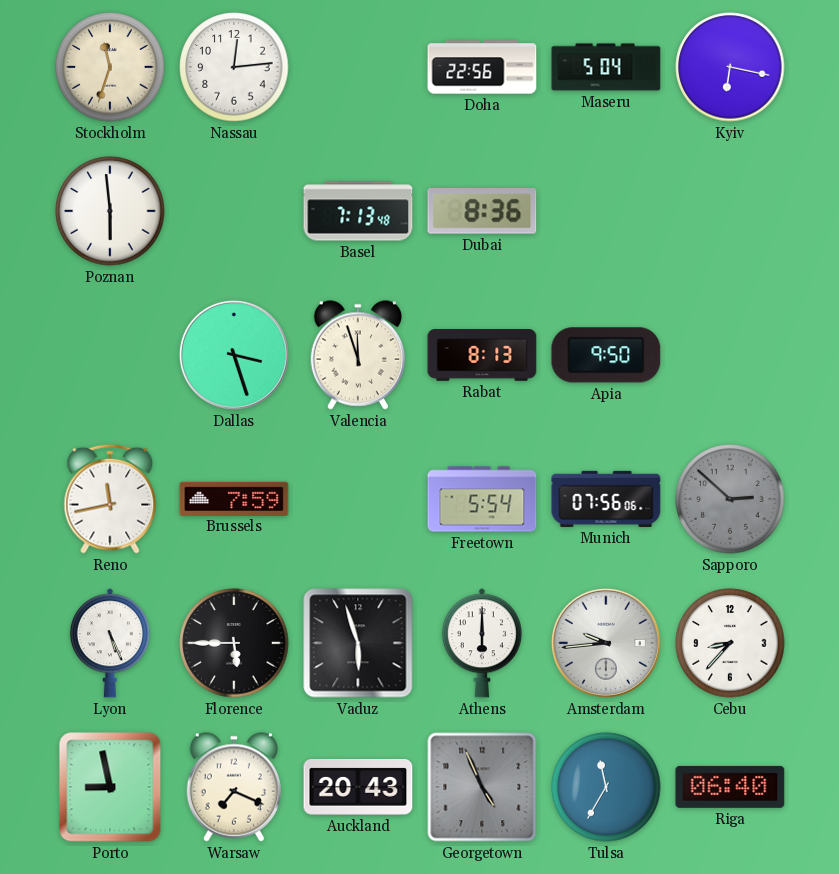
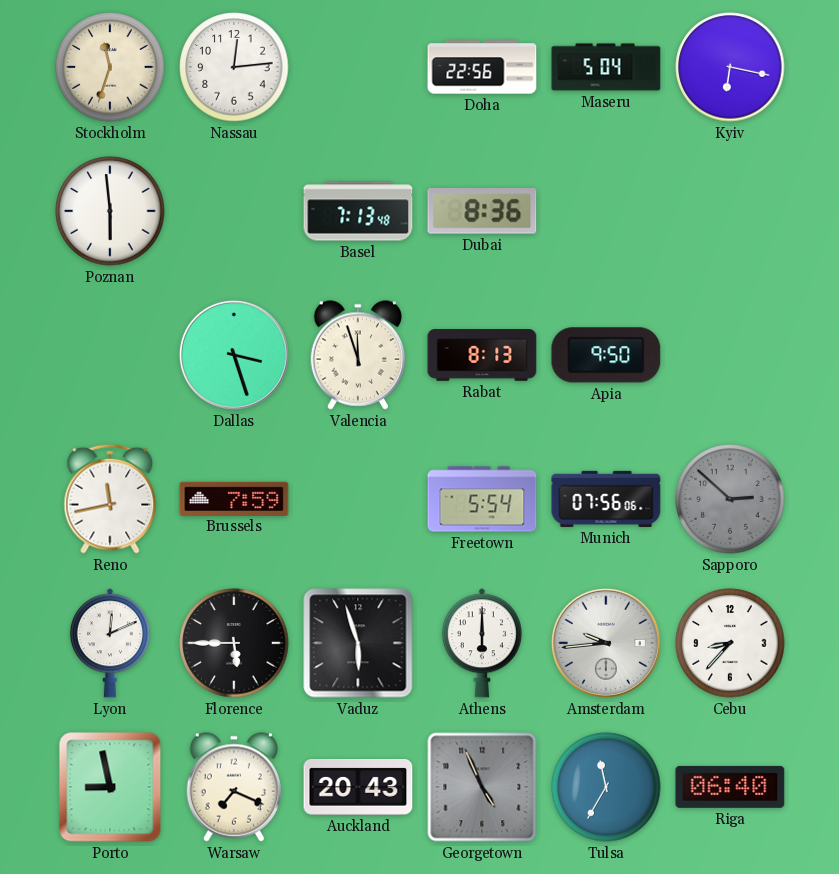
Lyon: 5:26 -> 12:11 (110, 643)
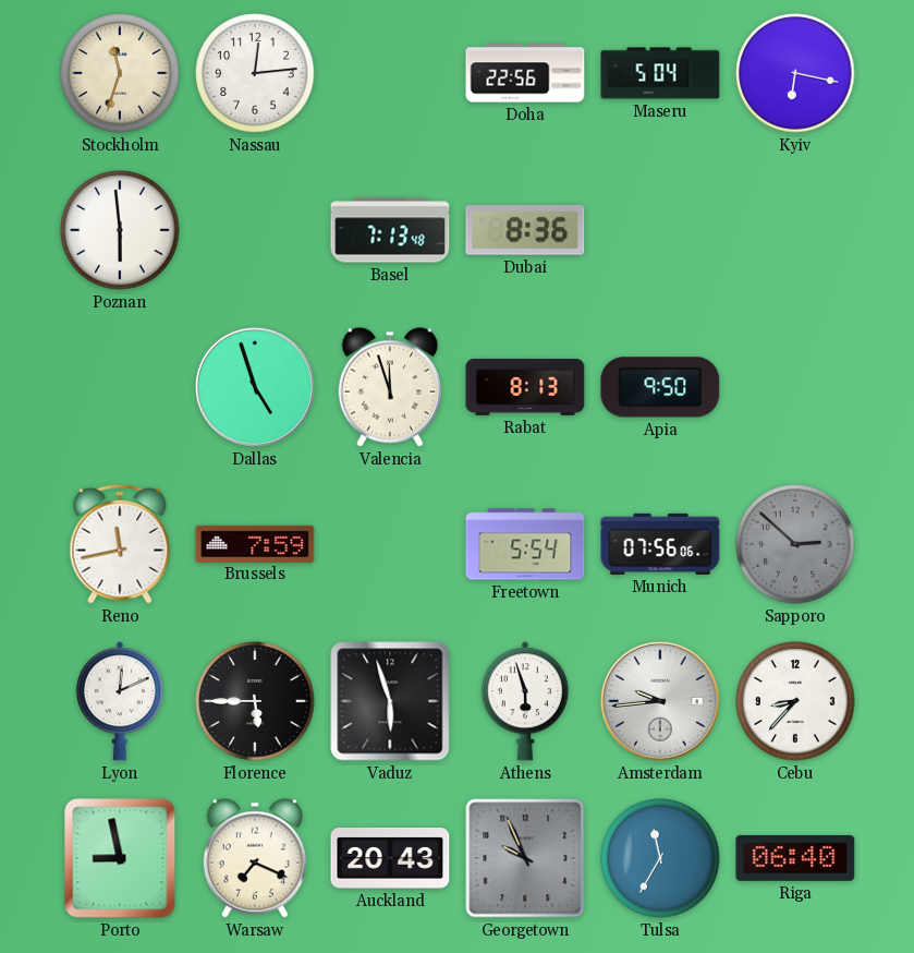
Dallas: 3:27 -> 4:57 (255, 387)
Athens: 6:00 -> 5:57 (525, 701)
Georgetown: 4:56 -> 9:56 (525, 858)
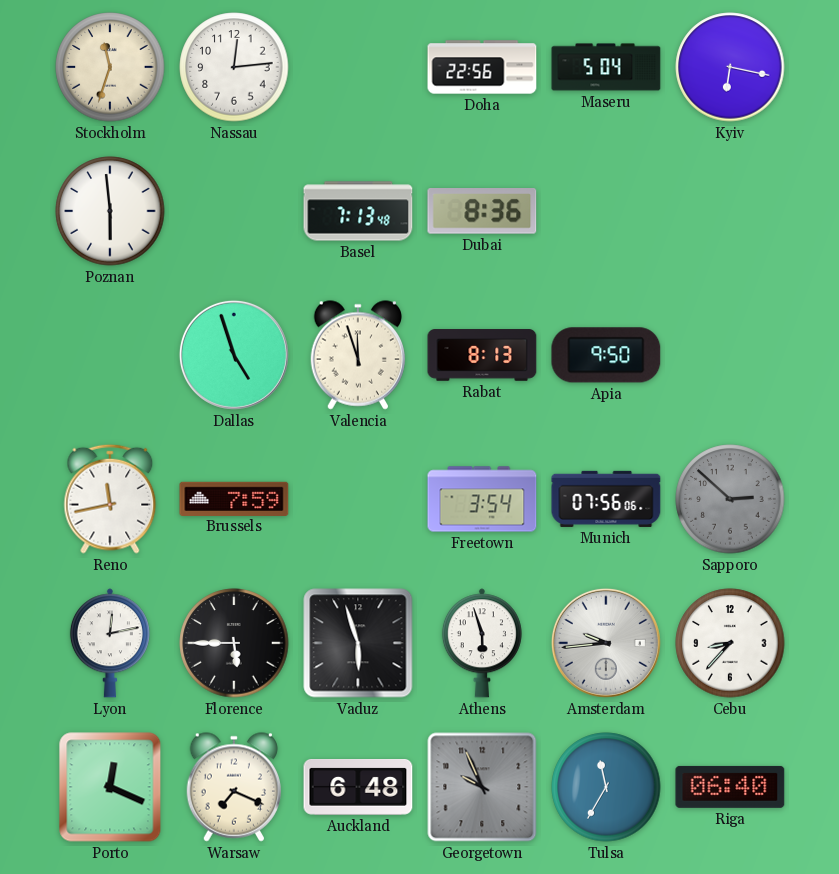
Freetown: 5:54 -> 3:54 (482, 499)
Lyon: 12:11 -> 12:13 (110, 643)
Porto: 8:58 -> 12:19 (110, 787)
Auckland: 20:43 -> 6:48 (358, 788)
